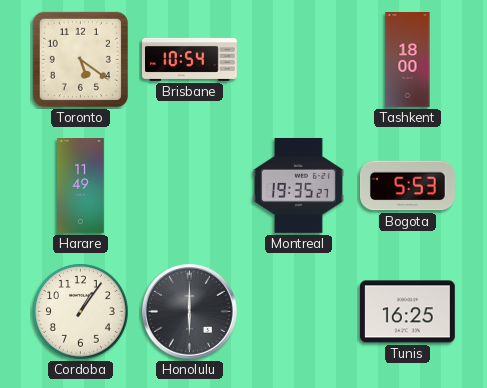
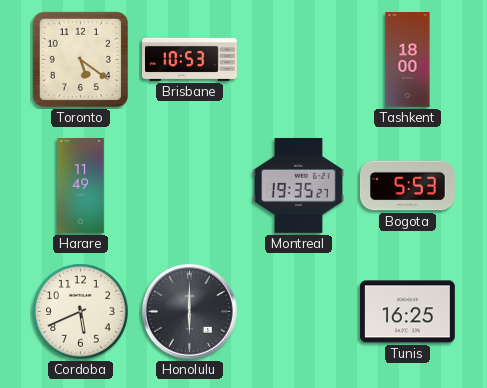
Brisbane: 10:54 -> 10:53 (190, 59)
Cordoba: 1:06 -> 5:41 (81, 312)
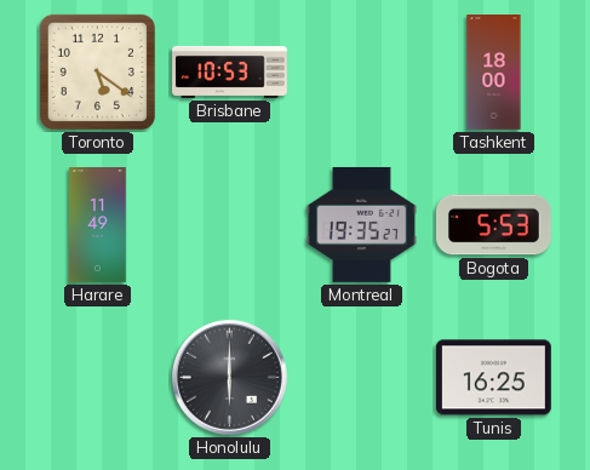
Cordoba: 5:41 -> none (81, 312)
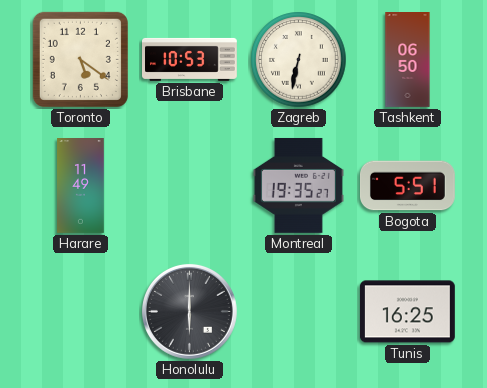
Zagreb: none -> 6:32 (299, 60)
Tashkent: 18:00 -> 06:50 (408, 60)
Bogota: 5:53 -> 5:51 (408, 186)
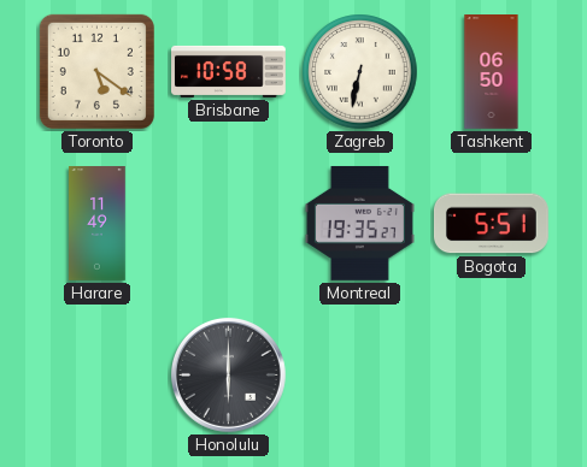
Brisbane: 10:53 -> 10:58 (229, 71)
Tunis: 16:25 -> none (407, 312)
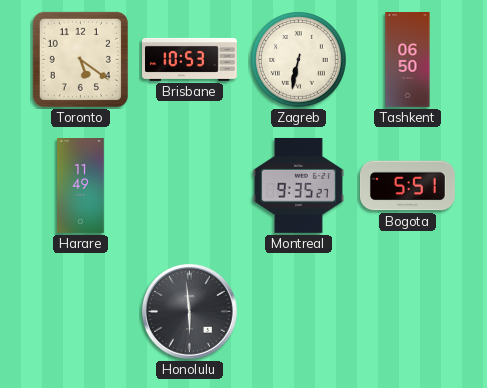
Brisbane: 10:58 -> 10:53 (190, 59)
Montreal: 19:35 -> 9:35 (298, 186)
Honolulu: 6:00 -> 5:59 (189, 311)
